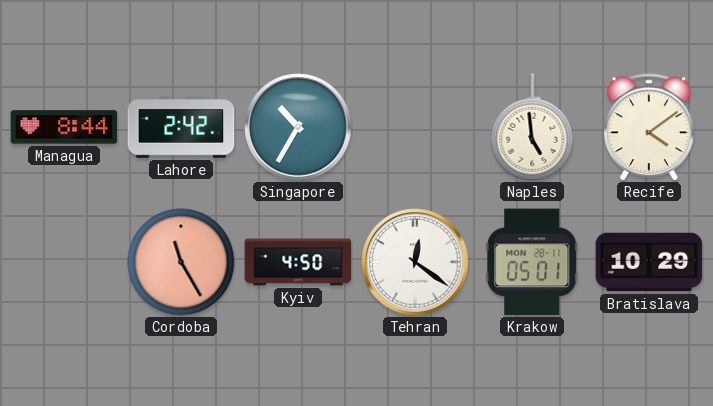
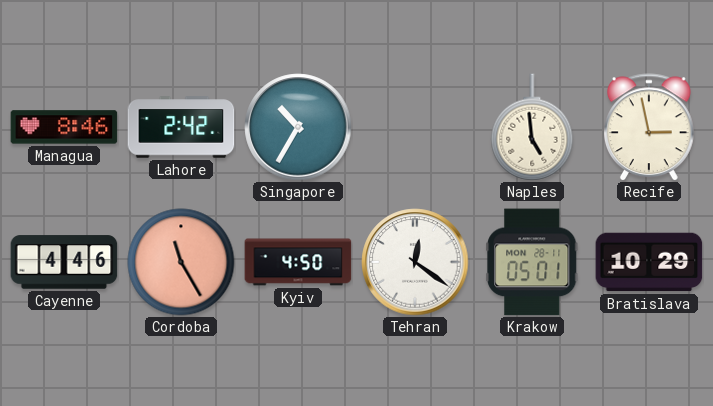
Managua: 8:44 -> 8:46 (64, 127)
Recife: 4:09 -> 2:58 (650, 127)
Cayenne: none -> 4:46 (64, 262)
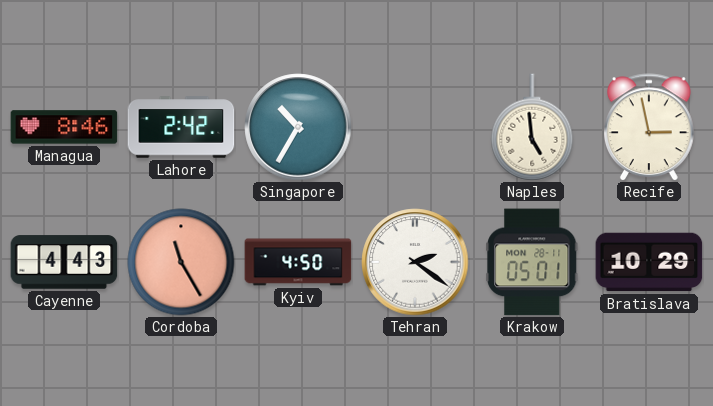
Cayenne: 4:46 -> 4:43 (64, 262)
Tehran: 12:21 -> 2:21 (415, 262)
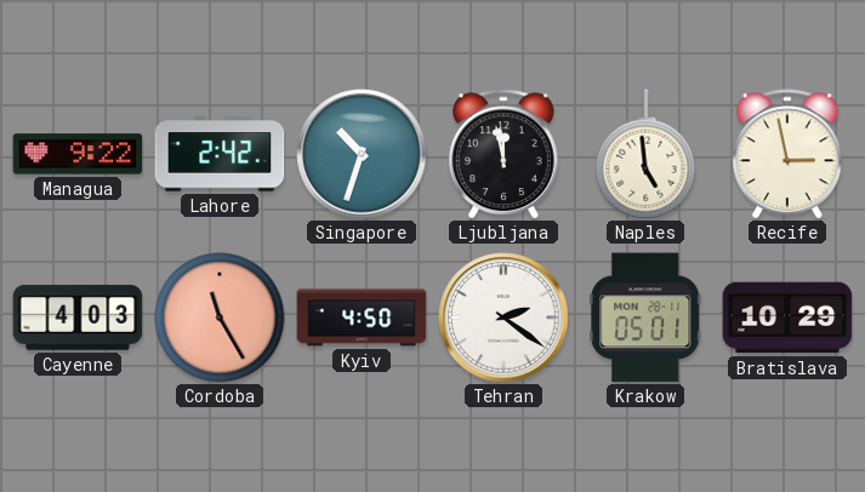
Managua: 8:46 -> 9:22 (78, 154)
Singapore: 10:35 -> 10:33 (362, 154)
Ljubljana: none -> 11:58 (505, 154)
Cayenne: 4:43 -> 4:03 (78, 317)
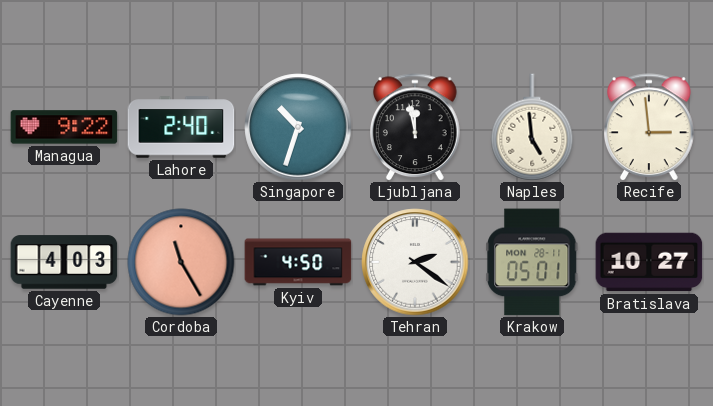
Lahore: 2:42 -> 2:40 (181, 127)
Recife: 2:58 -> 2:59 (650, 127)
Bratislava: 10:29 -> 10:27 (649, 262)
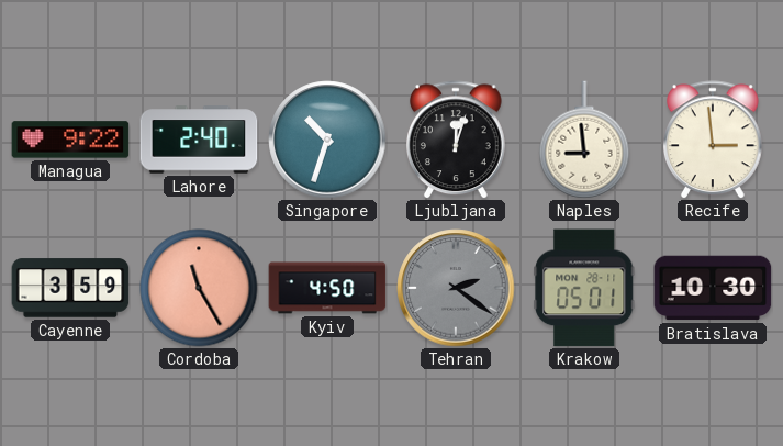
Ljubljana: 11:58 -> 12:03 (457, 140)
Naples: 4:59 -> 8:59 (584, 140)
Cayenne: 4:03 -> 3:59 (70, 288)
Tehran dial: white -> grey (456, 288)
Bratislava: 10:27 -> 10:30 (713, 288)
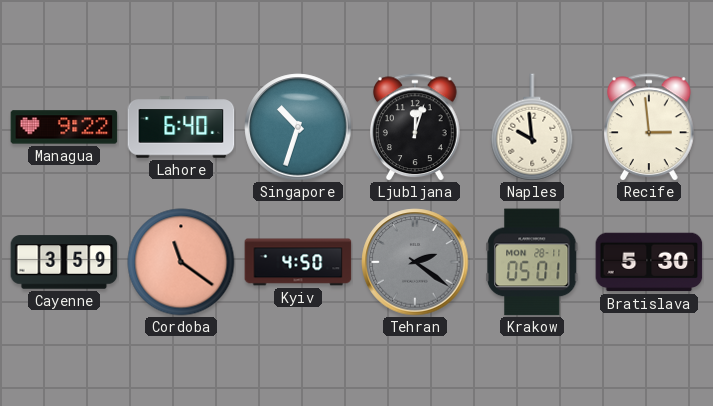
Lahore: 2:40 -> 6:40 (181, 127)
Naples: 8:59 -> 9:59 (532, 127)
Cordoba: 11:25 -> 11:21 (181, 262)
Bratislava: 10:30 -> 5:30 (649, 262)
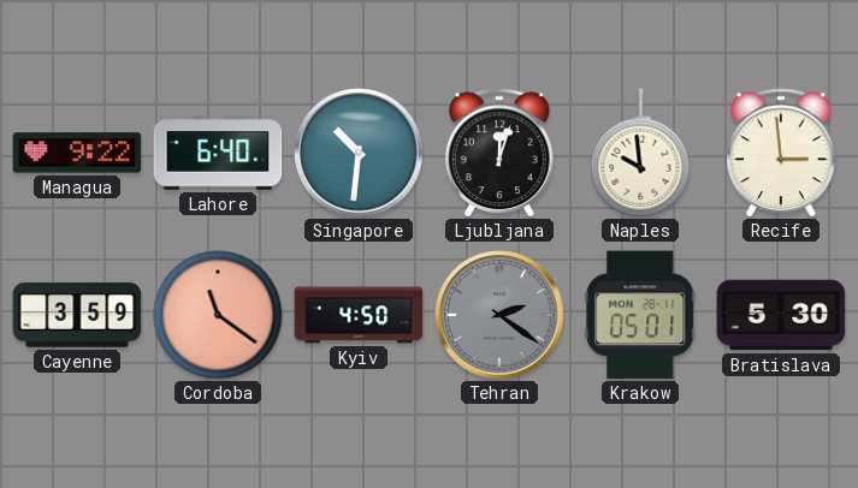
Singapore: 10:33 -> 10:31 (359, 153)
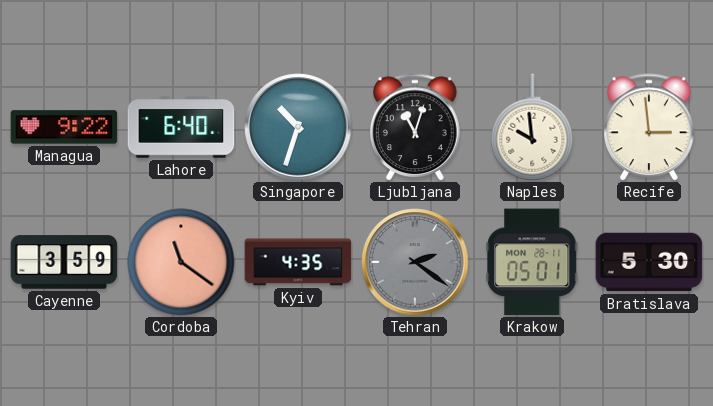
Singapore: 10:31 -> 10:33 (298, 127)
Ljubljana: 12:03 -> 11:03 (416, 127)
Kyiv: 4:50 -> 4:35 (298, 262)
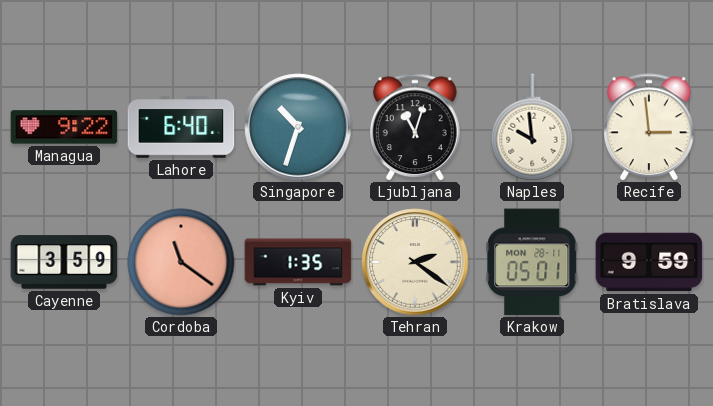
Kyiv: 4:35 -> 1:35 (298, 262)
Tehran dial: grey -> cream (415, 262)
Bratislava: 5:30 -> 9:59 (649, 262)
